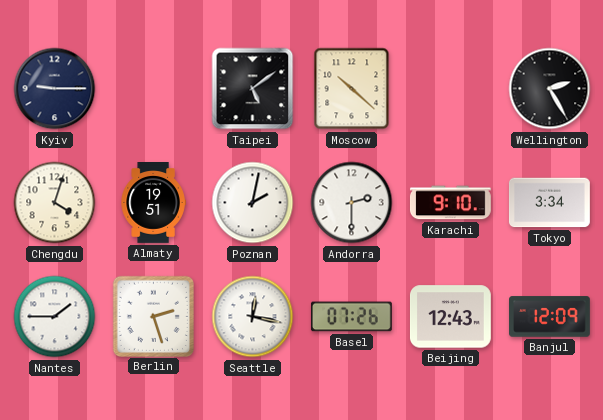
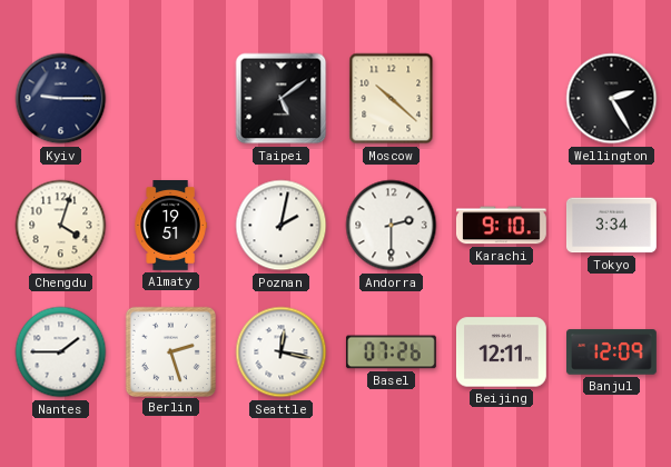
Beijing: 12:43 -> 12:11 (501, 352)
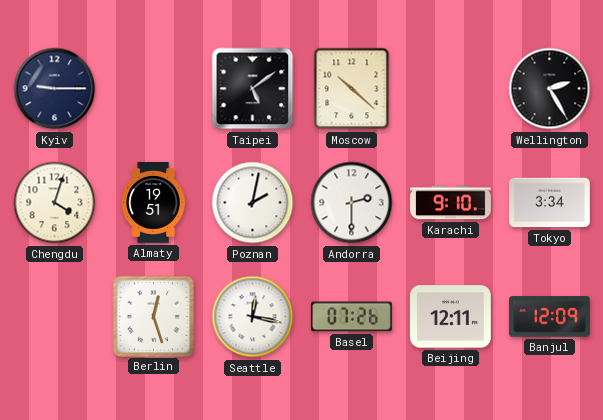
Nantes: 1:45 -> none (61, 352)
Berlin: 2:27 -> 12:27 (153, 316)
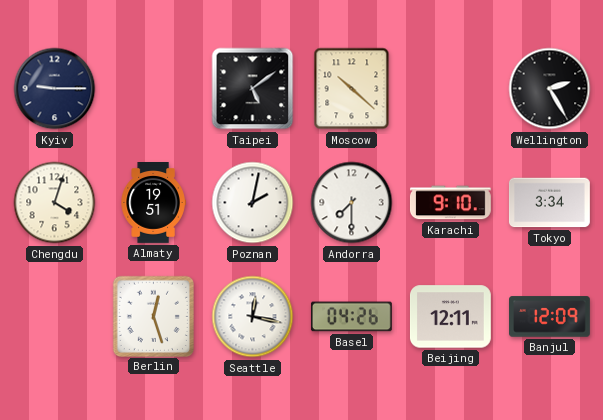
Andorra: 2:30 -> 7:30 (352, 203)
Basel: 07:26 -> 04:26 (351, 317)
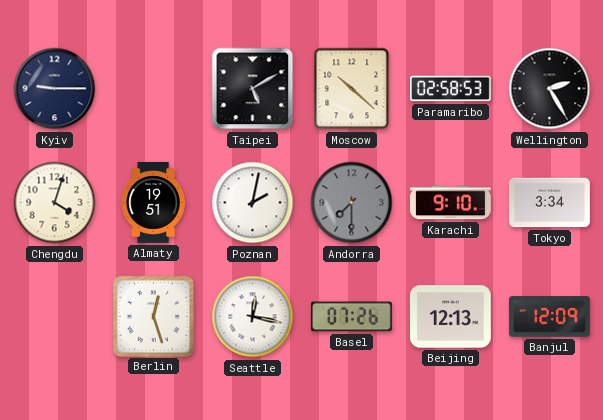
Taipei: 5:09 -> 5:10 (253, 89)
Paramaribo: none -> 02:58 (451, 89)
Andorra dial: white -> grey (352, 203)
Basel: 04:26 -> 07:26 (351, 317)
Beijing: 12:11 -> 12:13 (450, 317)
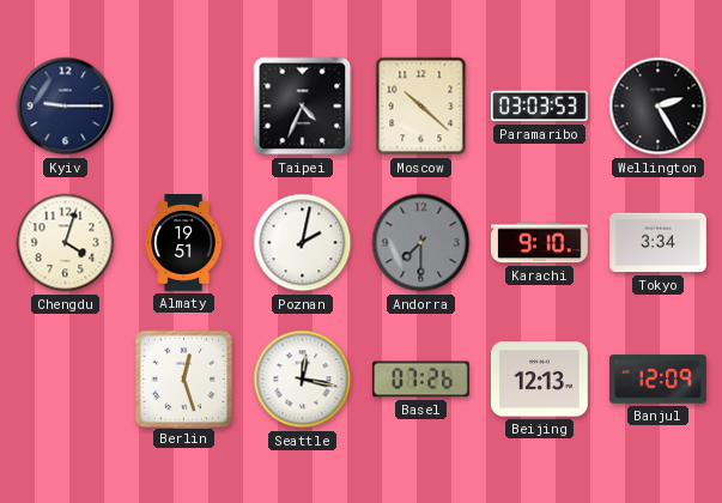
Taipei: 5:10 -> 4:34 (303, 107)
Paramaribo: 02:58 -> 03:03 (540, 107)
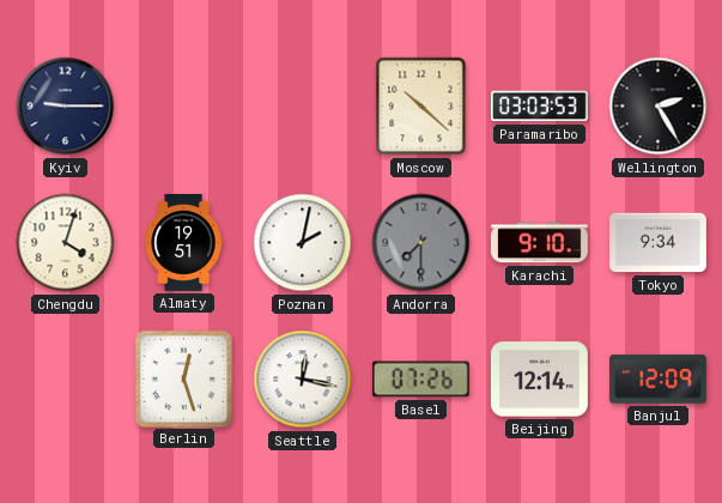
Taipei: 4:34 -> none (303, 107)
Tokyo: 3:34 -> 9:34 (657, 243)
Beijing: 12:13 -> 12:14 (539, 380)
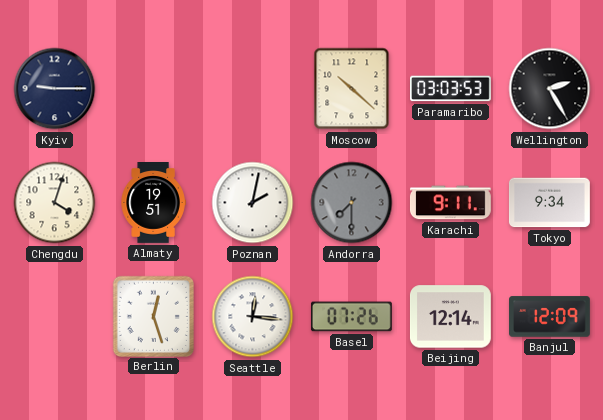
Karachi: 9:10 -> 9:11 (450, 203)
Seattle: 12:17 -> 12:16 (253, 317)
